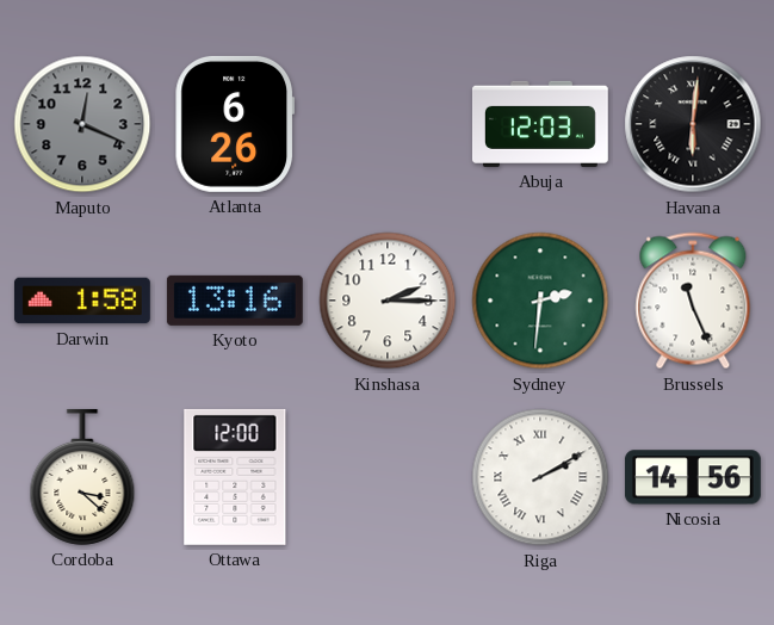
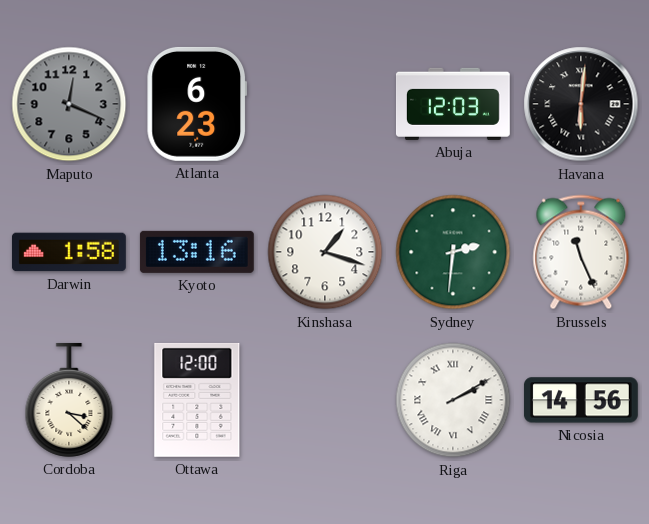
Atlanta: 6:26 -> 6:23 (197, 104)
Kinshasa: 2:15 -> 1:18 (325, 252)
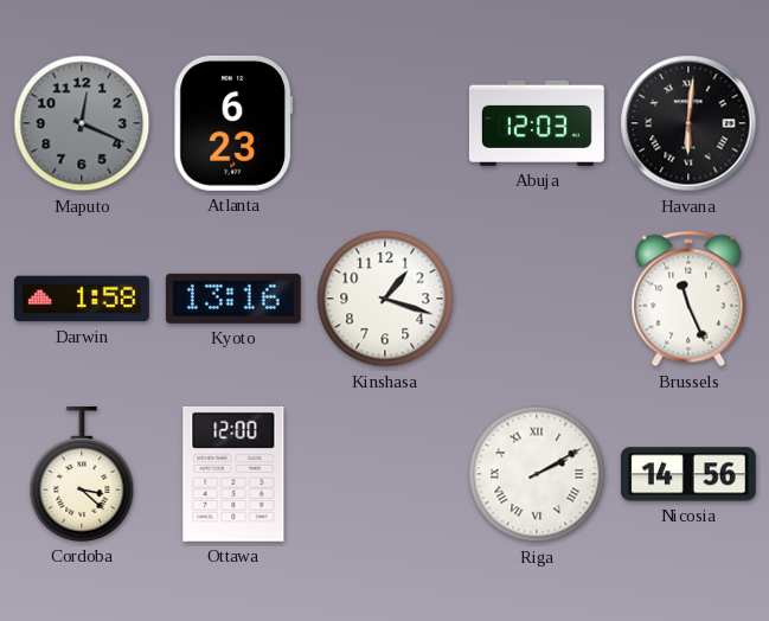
Sydney: 2:31 -> none (453, 252)
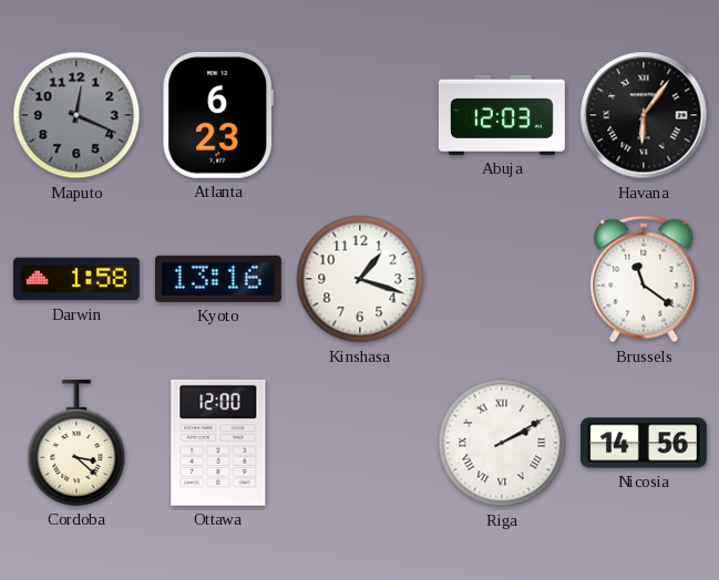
Havana: 6:01 -> 6:06 (644, 115)
Brussels: 11:26 -> 11:21 (644, 279)
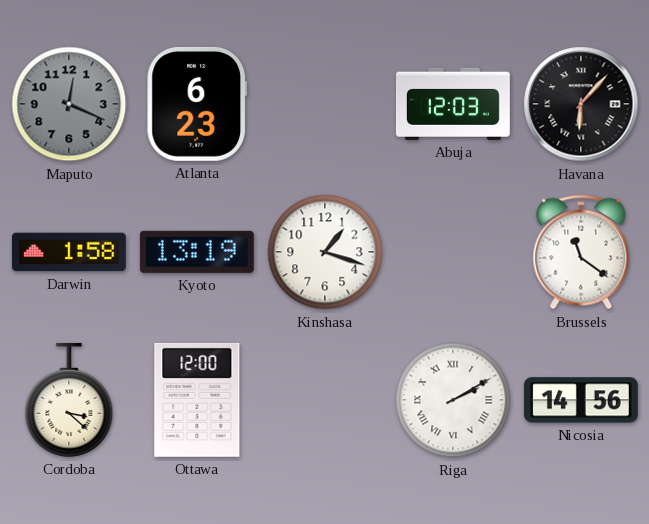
Havana: 6:06 -> 6:07 (581, 104)
Kyoto: 13:16 -> 13:19 (197, 252)
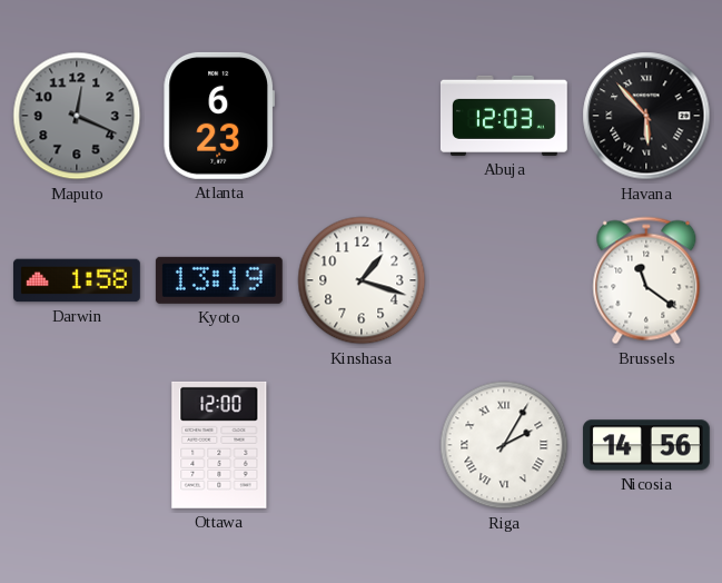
Havana: 6:07 -> 5:53 (646, 116)
Cordoba: 3:22 -> none (69, 400)
Riga: 2:10 -> 2:05 (504, 445)
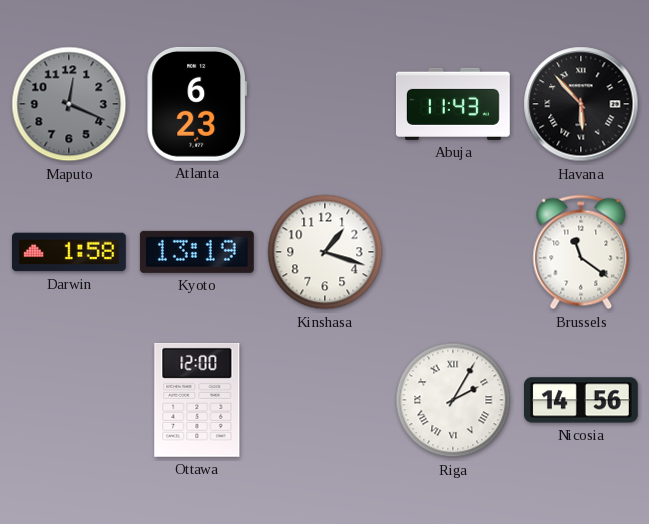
Abuja: 12:03 -> 11:43 (453, 104)
